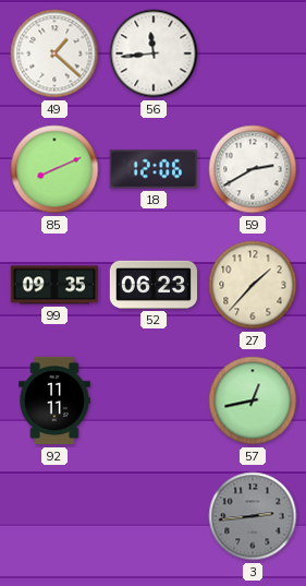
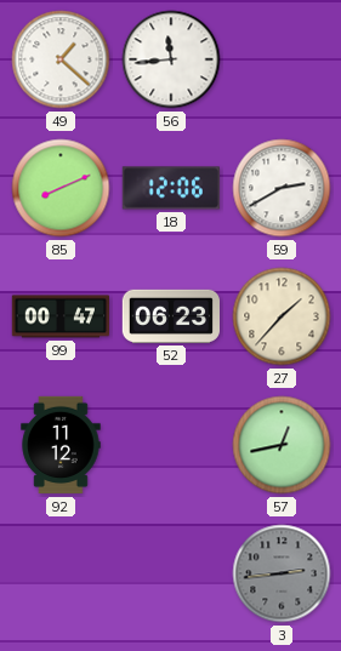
99: 09:35 -> 00:47 (59, 316)
92: 11:11 -> 11:12 (61, 445)
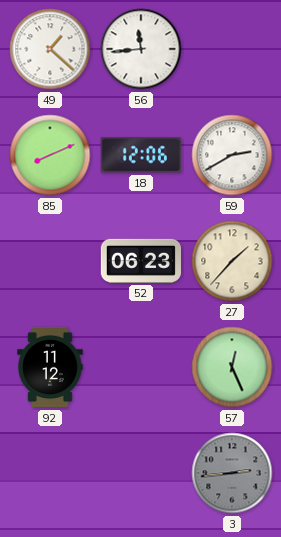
99: 00:47 -> none (59, 316)
57: 12:43 -> 12:26 (232, 367)
